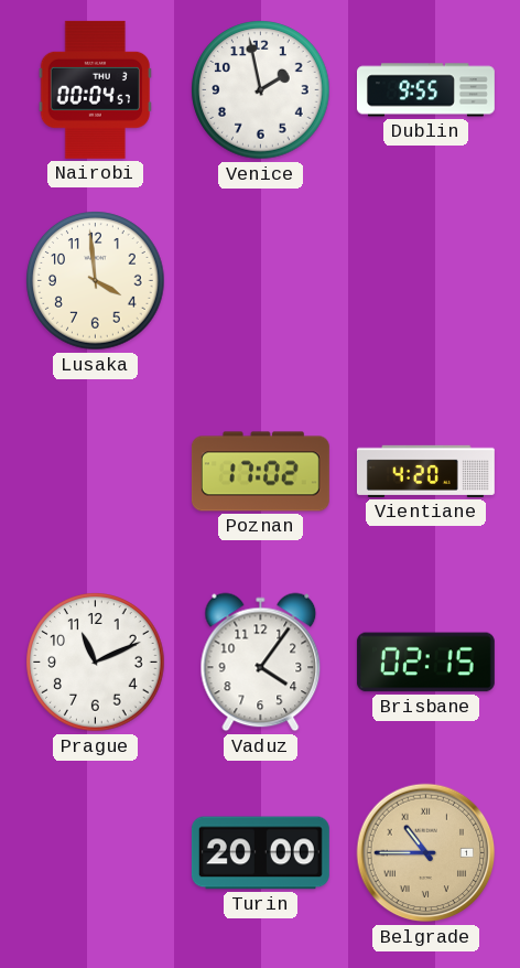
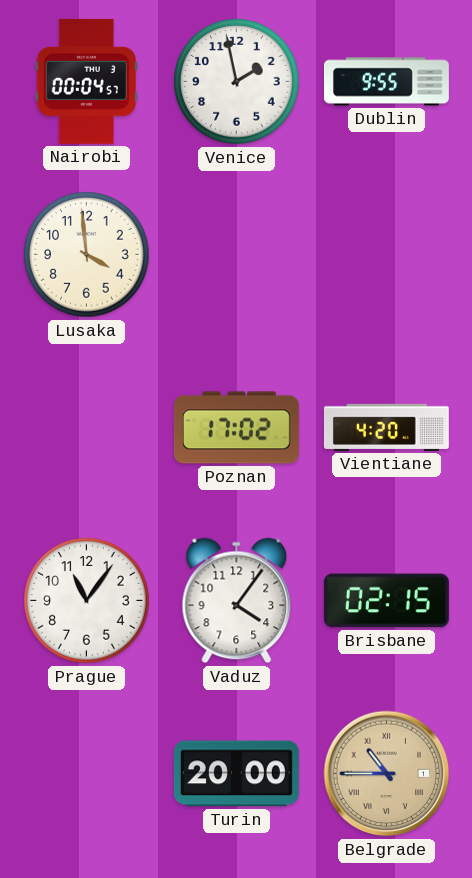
Prague: 11:11 -> 11:06 (87, 601)
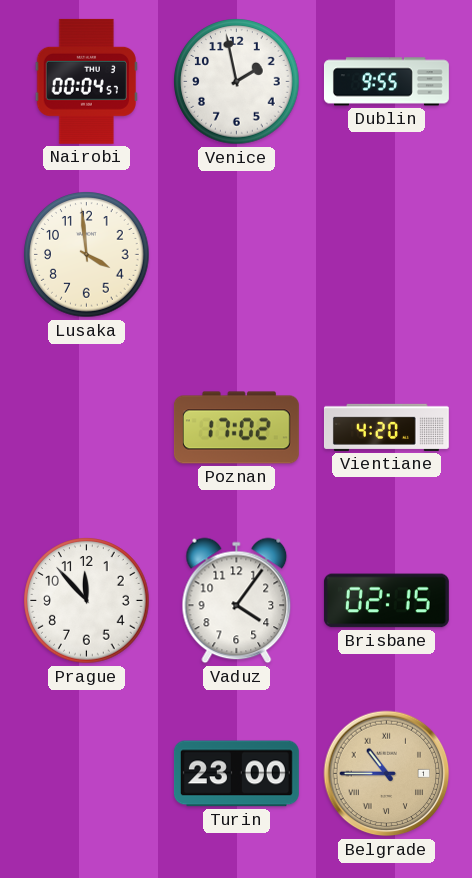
Prague: 11:06 -> 11:53 (87, 601)
Turin: 20:00 -> 23:00 (236, 774)
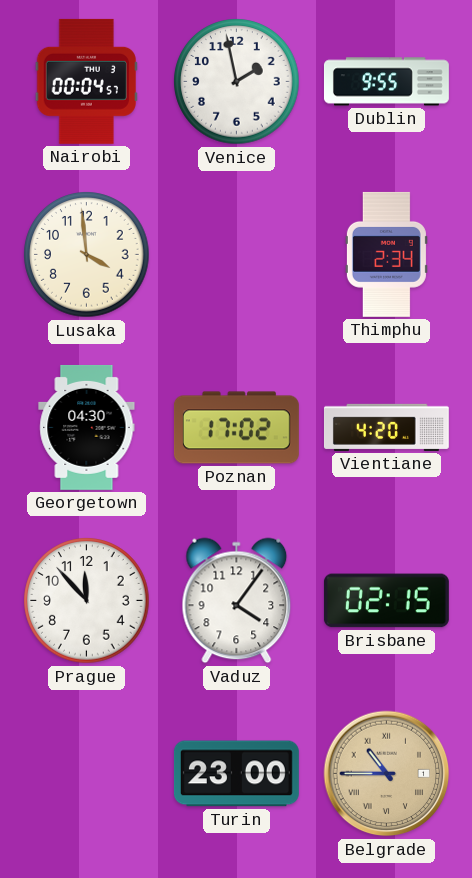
Thimphu: none -> 2:34 (386, 254)
Georgetown: none -> 04:30 (87, 427)
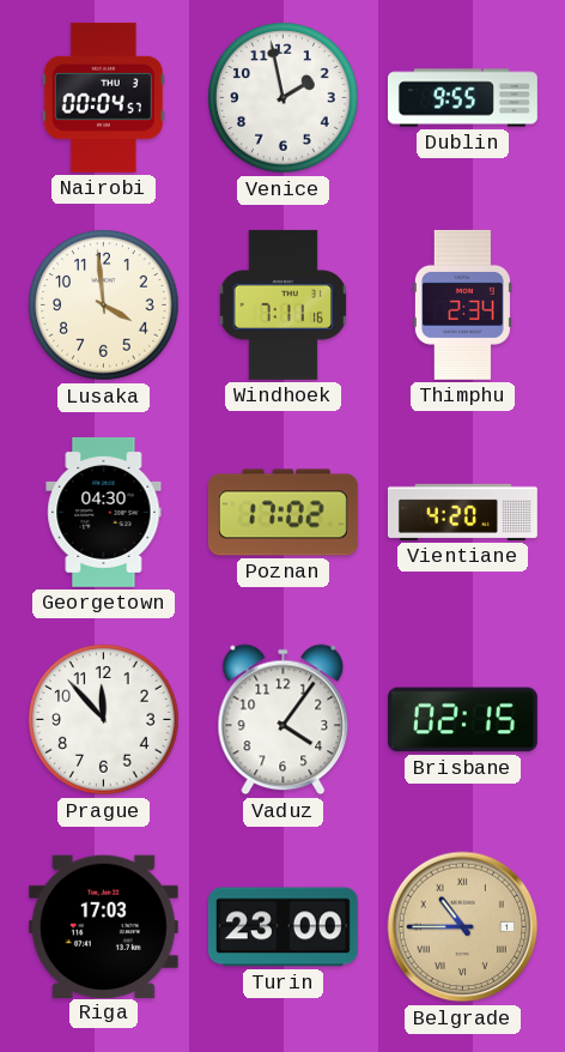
Windhoek: none -> 7:11 (282, 304)
Riga: none -> 17:03 (103, 926)
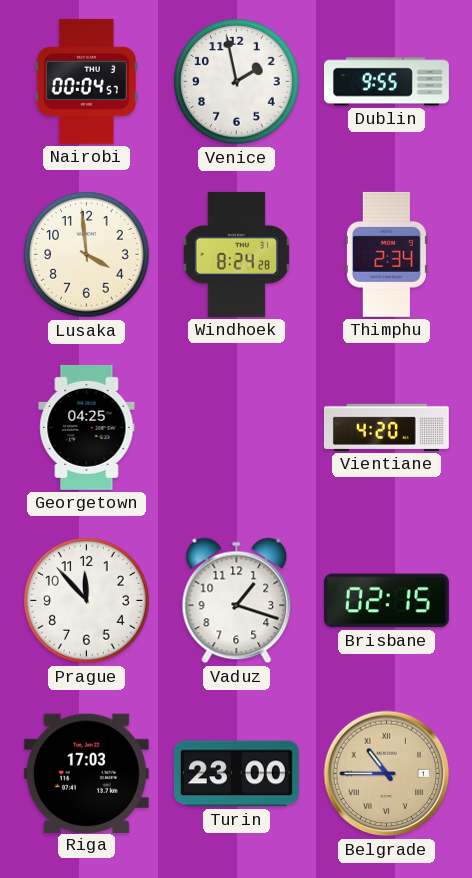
Windhoek: 7:11 -> 8:24 (236, 254)
Georgetown: 04:30 -> 04:25 (87, 427)
Poznan: 17:02 -> none (282, 513)
Vaduz: 4:06 -> 1:18 (237, 601)
